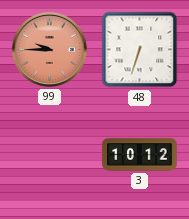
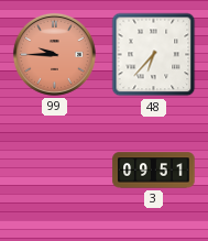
48: 6:33 -> 6:37 (154, 55)
3: 10:12 -> 09:51 (154, 171)
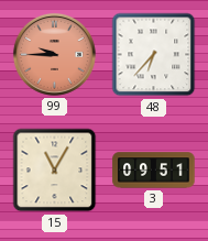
15: none -> 11:05 (55, 171)
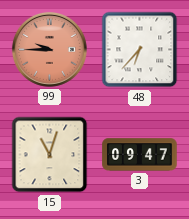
15: 11:05 -> 11:03 (50, 155)
3: 09:51 -> 09:47 (140, 155)
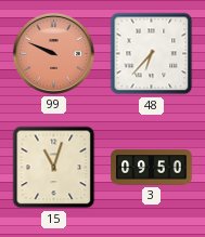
99: 9:45 -> 9:49 (53, 53)
3: 09:47 -> 09:50 (152, 168)
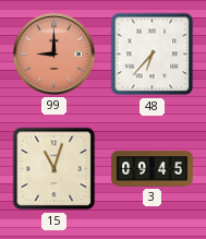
99: 9:49 -> 9:00 (53, 53)
3: 09:50 -> 09:45 (153, 169)
